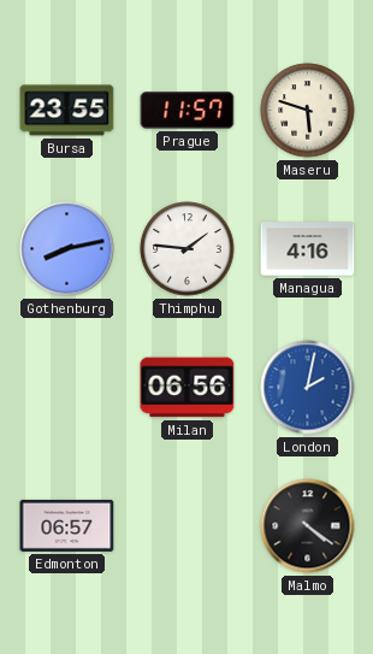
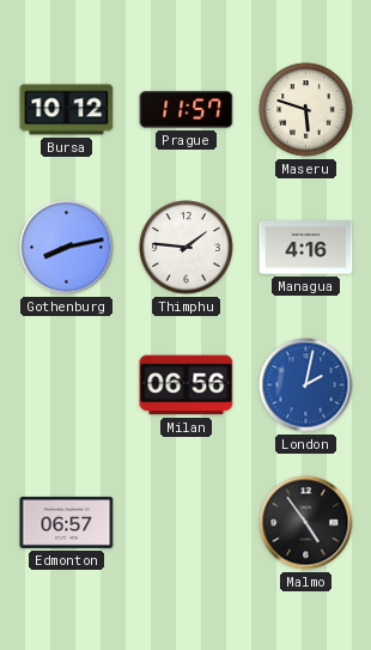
Bursa: 23:55 -> 10:12 (67, 110)
Malmo: 4:21 -> 4:54 (306, 523)
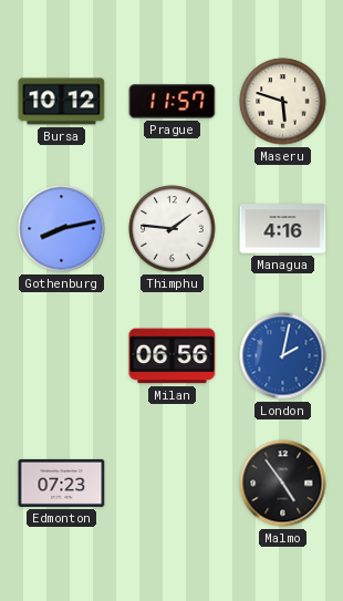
Edmonton: 06:57 -> 07:23 (62, 483)
